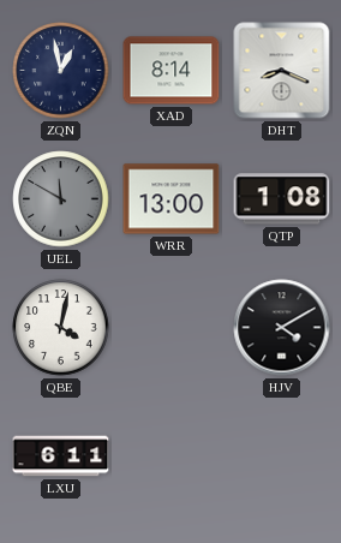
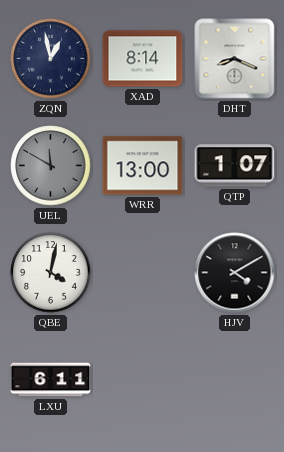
QTP: 1:08 -> 1:07 (235, 166)
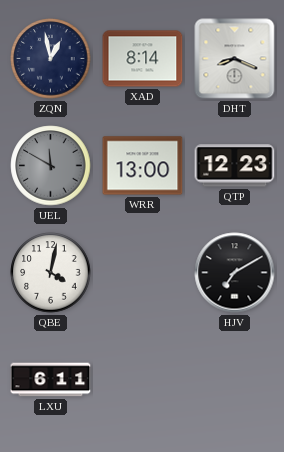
QTP: 1:07 -> 12:23 (235, 166)
HJV: 4:10 -> 7:10 (235, 273)
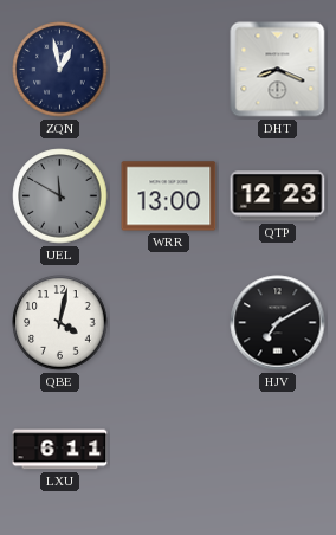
XAD: 8:14 -> none (143, 59)
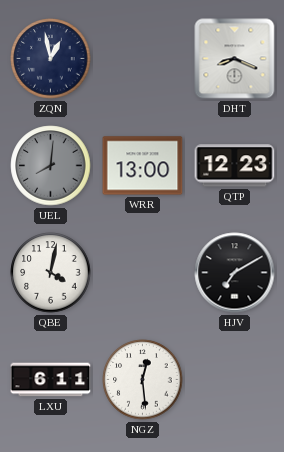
UEL: 11:50 -> 8:01 (51, 166)
NGZ: none -> 12:29 (143, 380)
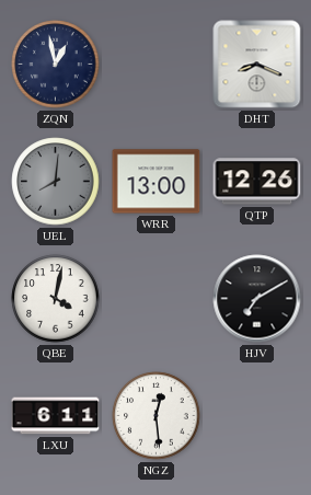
QTP: 12:23 -> 12:26 (257, 182)
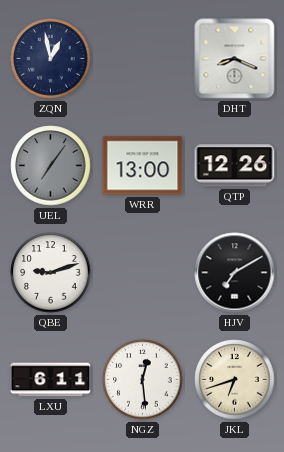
UEL: 8:01 -> 7:06 (51, 166)
QBE: 4:02 -> 9:12 (51, 273)
JKL: none -> 6:42 (235, 380)
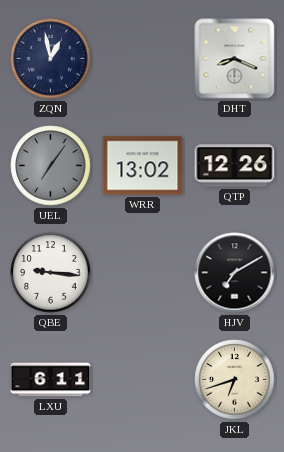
WRR: 13:00 -> 13:02 (143, 166)
QBE: 9:12 -> 9:16 (51, 273)
NGZ: 12:29 -> none (143, 380)
